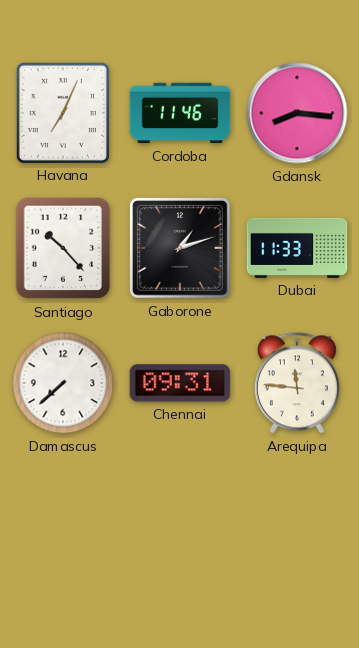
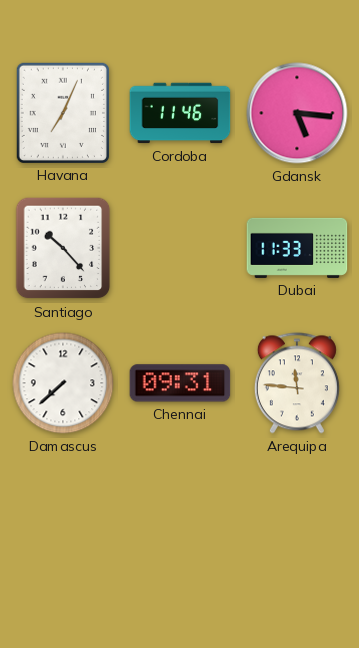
Gdansk: 8:16 -> 5:16 (297, 113)
Gaborone: 1:12 -> none (180, 248)
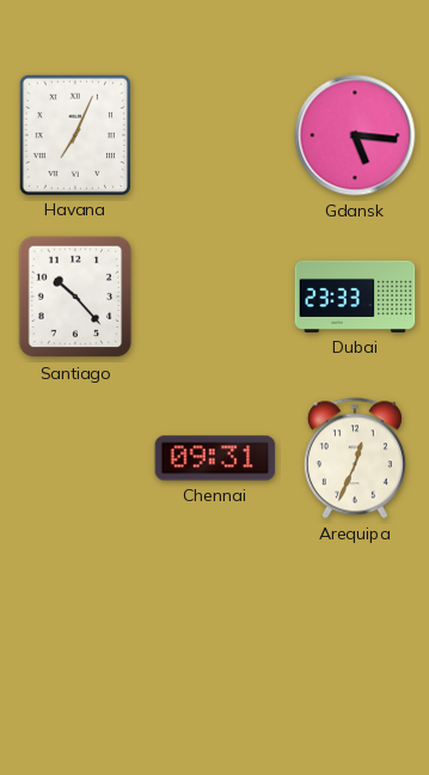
Cordoba: 11:46 -> none (180, 113)
Dubai: 11:33 -> 23:33 (355, 297)
Damascus: 7:38 -> none (63, 383)
Arequipa: 11:46 -> 12:34 (355, 458)
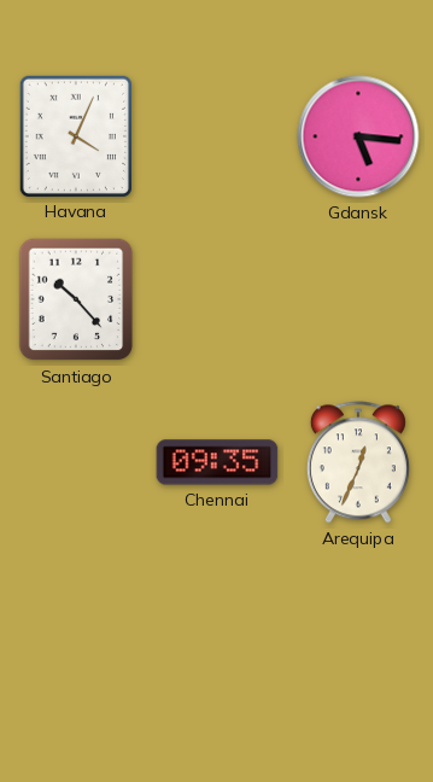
Havana: 7:04 -> 4:04 (76, 135)
Dubai: 23:33 -> none (355, 297)
Chennai: 09:31 -> 09:35 (217, 462)
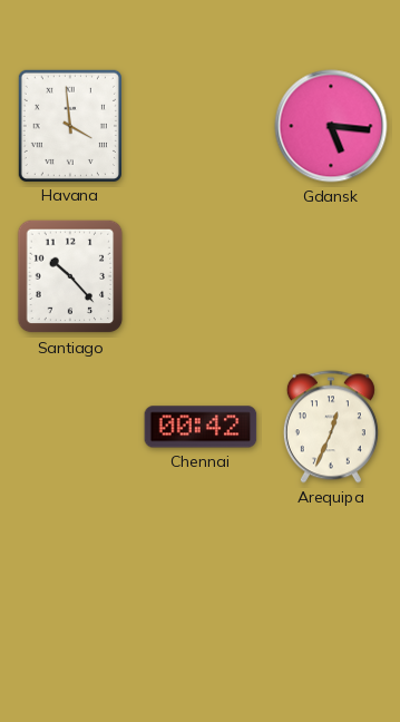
Havana: 4:04 -> 3:59 (70, 125)
Chennai: 09:35 -> 00:42 (201, 427)
